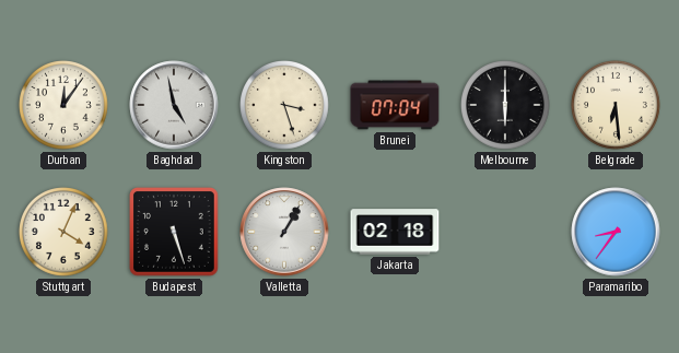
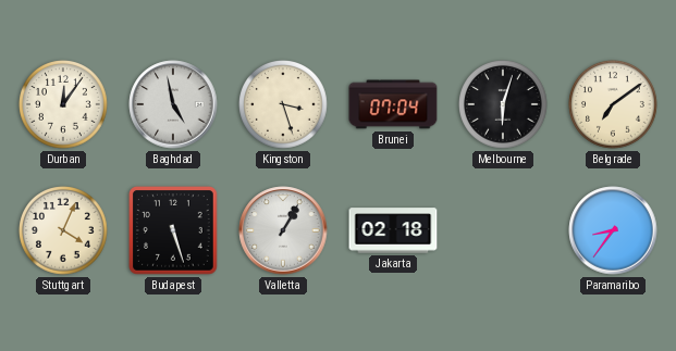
Melbourne: 6:00 -> 6:03 (504, 105)
Belgrade: 6:29 -> 7:09 (614, 105)
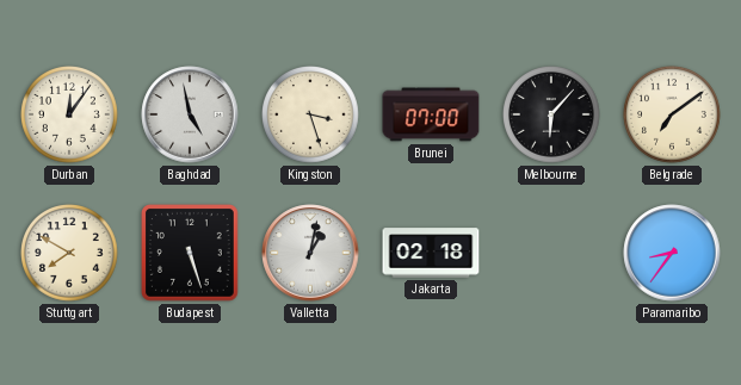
Brunei: 07:04 -> 07:00 (431, 114)
Melbourne: 6:03 -> 6:07 (552, 116)
Stuttgart: 4:04 -> 7:50 (70, 254)
Valletta: 1:05 -> 1:02 (310, 253)
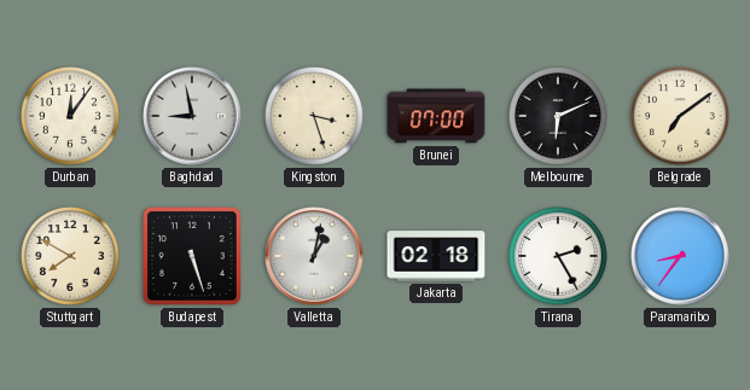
Baghdad: 4:58 -> 8:58 (192, 116)
Melbourne: 6:07 -> 6:11 (559, 117)
Tirana: none -> 2:25 (559, 257)
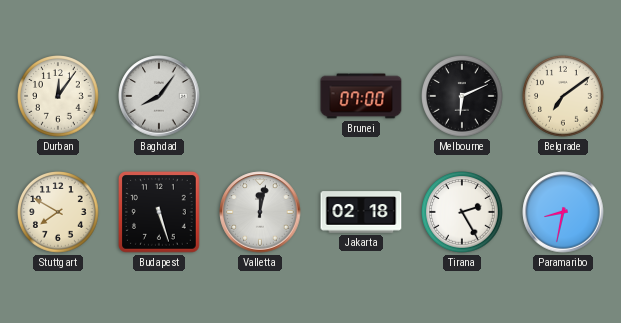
Baghdad: 8:58 -> 8:06 (159, 96)
Kingston: 3:27 -> none (315, 117)
Valletta: 1:02 -> 12:02 (260, 212)
Paramaribo: 8:36 -> 8:32 (563, 212)
